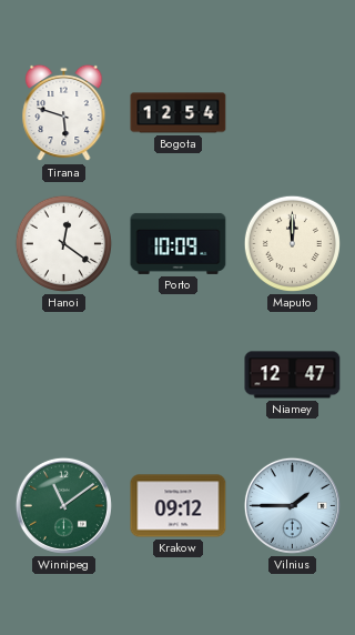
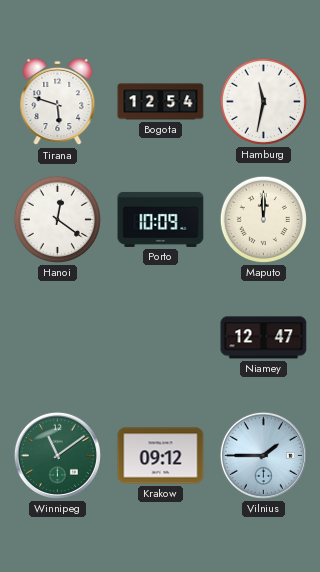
Hamburg: none -> 11:32 (263, 101)
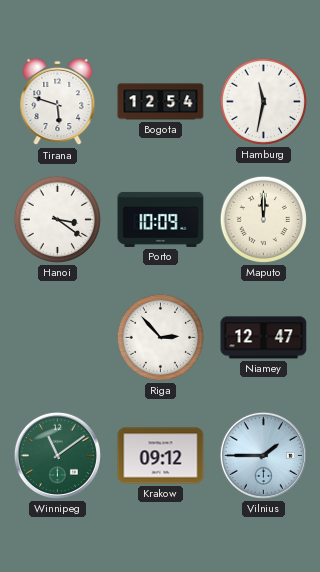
Hanoi: 12:21 -> 3:21 (57, 219)
Riga: none -> 2:53 (160, 337)
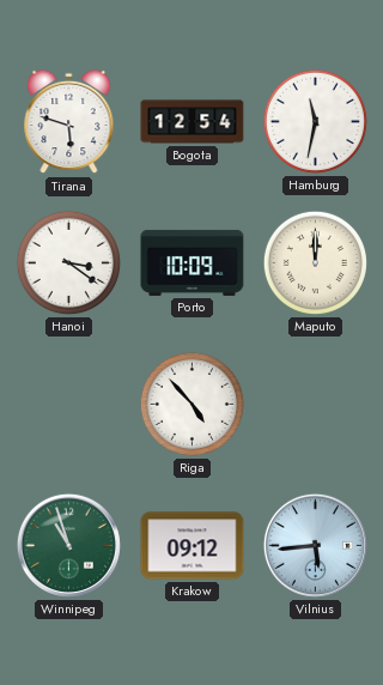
Riga: 2:53 -> 4:53 (191, 404)
Niamey: 12:47 -> none (264, 338)
Winnipeg: 11:09 -> 10:57 (68, 545)
Vilnius: 1:45 -> 5:44 (315, 545)
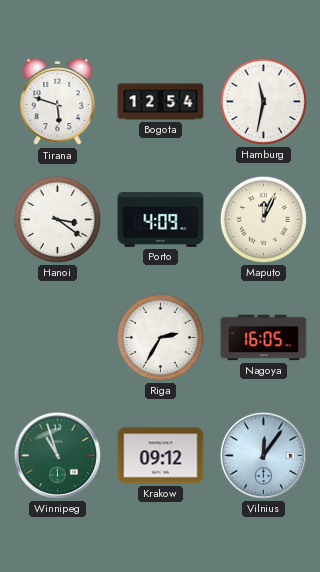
Porto: 10:09 -> 4:09 (161, 219)
Maputo: 12:00 -> 12:04 (263, 219)
Riga: 4:53 -> 2:35 (160, 337)
Nagoya: none -> 16:05 (264, 338)
Vilnius: 5:44 -> 12:06 (263, 455)
